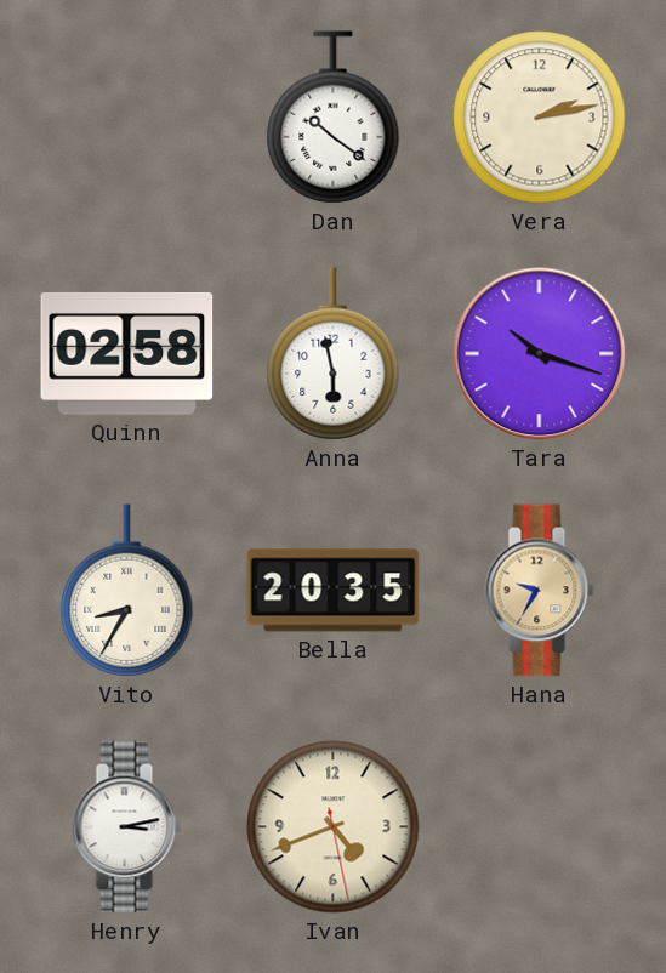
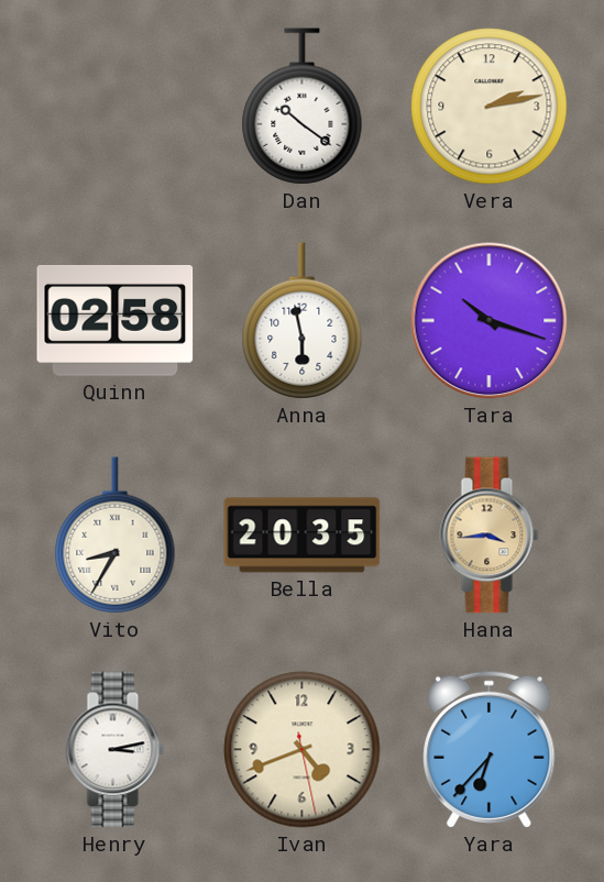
Hana: 9:35 -> 3:44 (490, 536)
Yara: none -> 6:37 (490, 749)
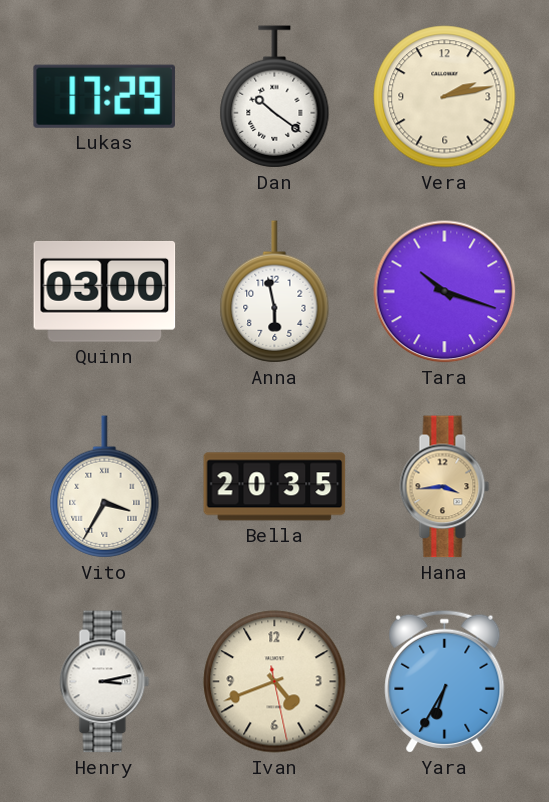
Lukas: none -> 17:29 (104, 96)
Quinn: 02:58 -> 03:00 (105, 291)
Vito: 8:35 -> 3:35 (105, 487)
Yara: 6:37 -> 6:35 (445, 681)
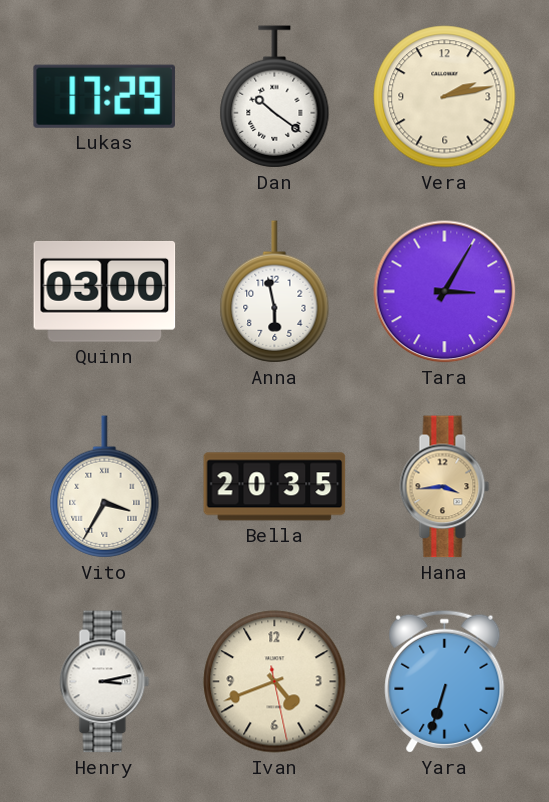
Tara: 10:18 -> 3:05 (445, 292)
Yara: 6:35 -> 6:33 (445, 681)
